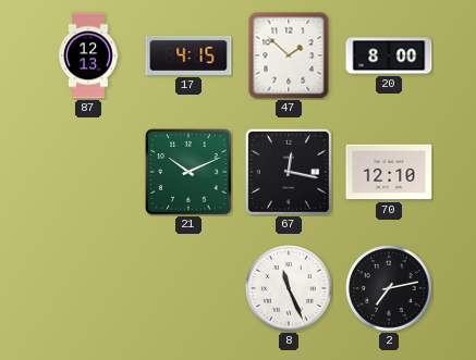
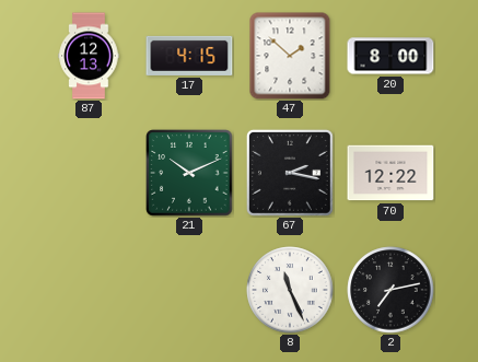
67: 12:17 -> 2:17 (290, 173)
70: 12:10 -> 12:22 (390, 173)
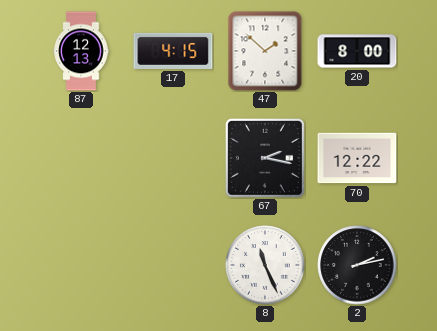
21: 10:11 -> none (189, 173)
2: 7:13 -> 2:13 (357, 265)
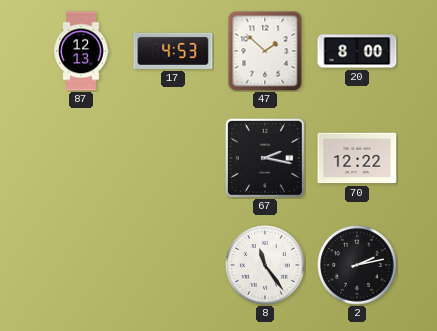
17: 4:15 -> 4:53 (173, 51)
8: 11:26 -> 11:24 (265, 265)
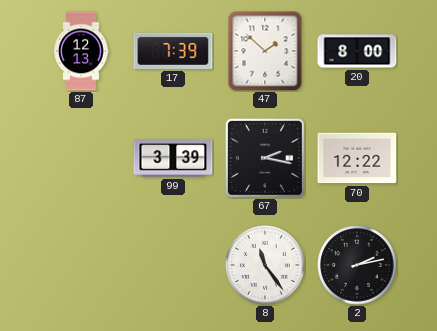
17: 4:53 -> 7:39 (173, 51)
99: none -> 3:39 (173, 158)
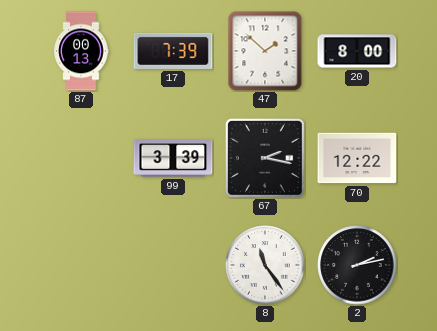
87: 12:13 -> 00:13 (81, 51)
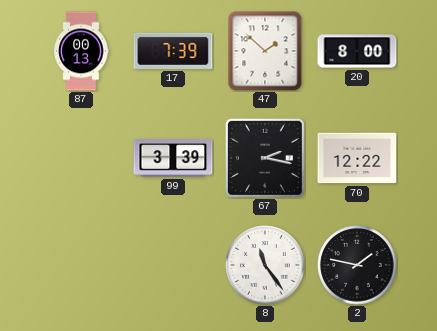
2: 2:13 -> 1:47 (357, 265)
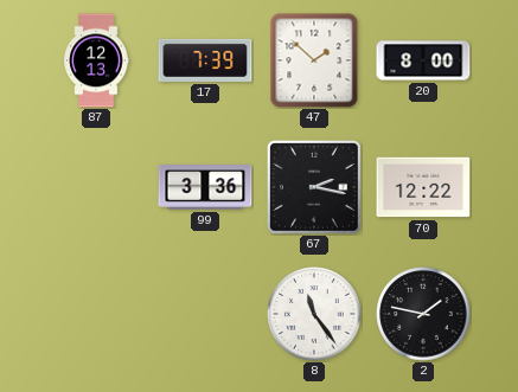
87: 00:13 -> 12:13 (96, 60)
99: 3:39 -> 3:36 (205, 187)
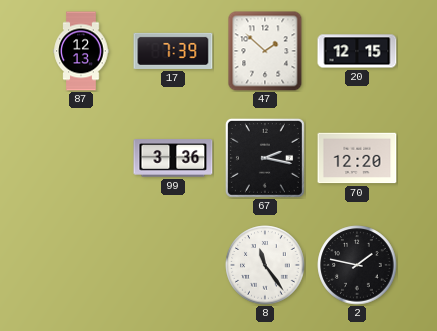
20: 8:00 -> 12:15 (357, 51)
70: 12:22 -> 12:20 (357, 158)
